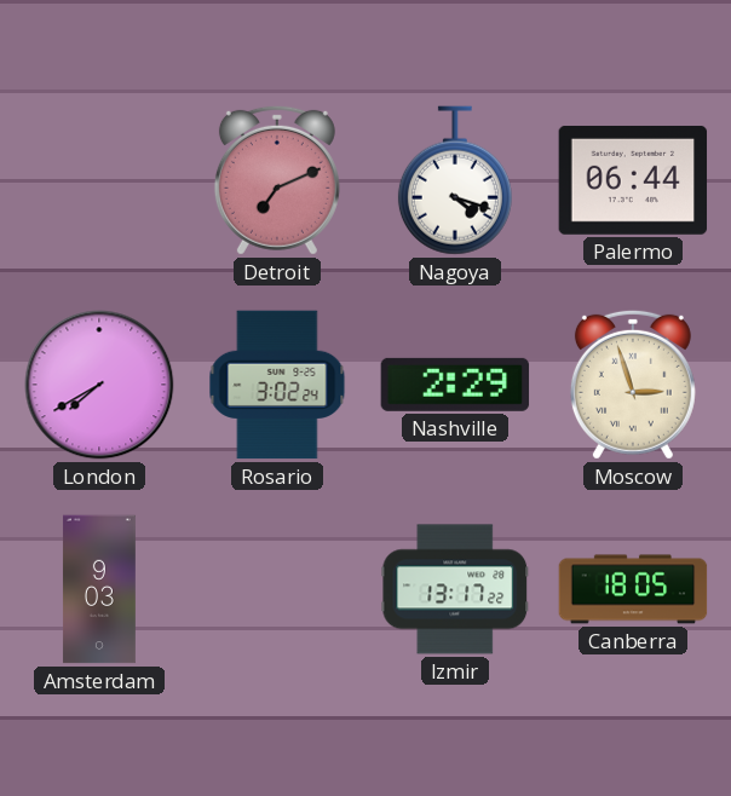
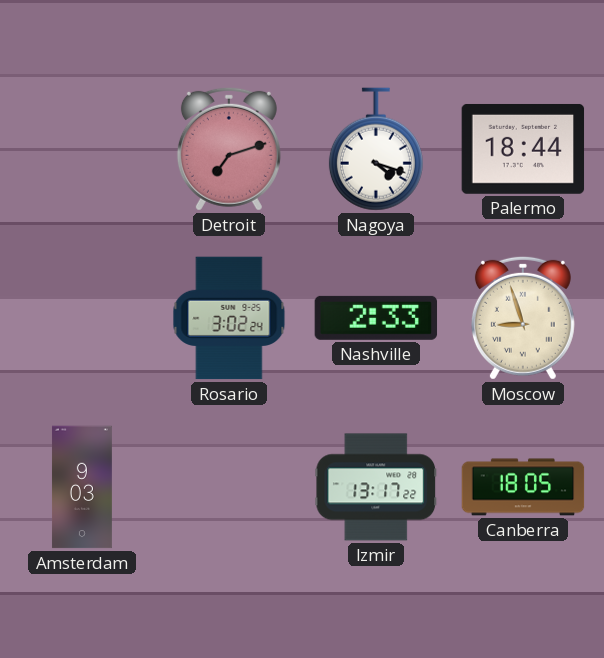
Detroit: 7:11 -> 7:12 (229, 149)
Palermo: 06:44 -> 18:44 (523, 149)
London: 7:40 -> none (99, 385)
Nashville: 2:29 -> 2:33 (376, 318)
Moscow: 2:57 -> 8:57 (523, 318)
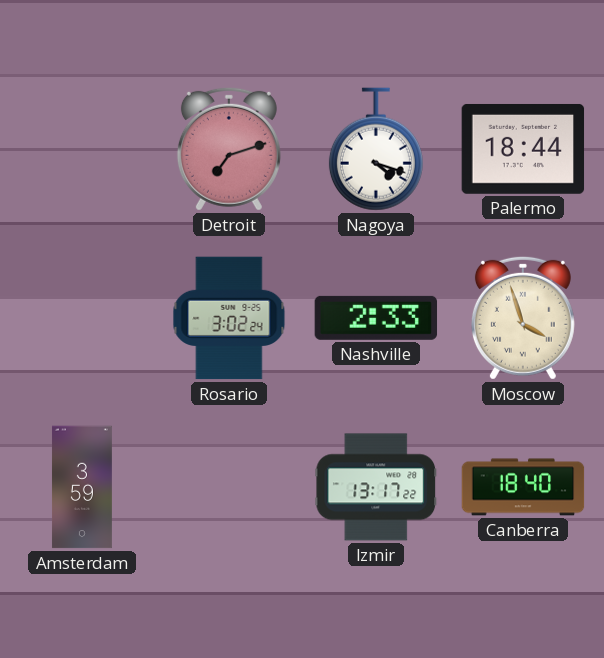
Moscow: 8:57 -> 3:57 (523, 318)
Amsterdam: 9:03 -> 3:59 (82, 487)
Canberra: 18:05 -> 18:40 (523, 487)
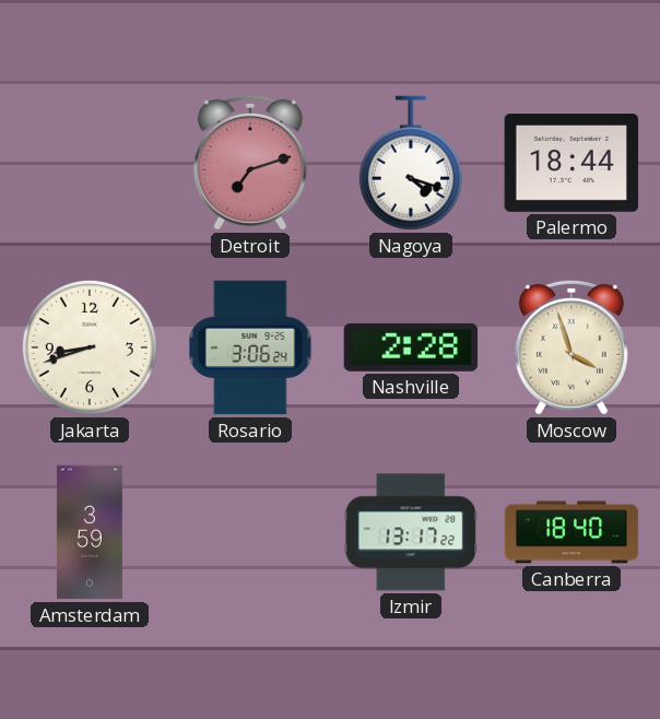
Jakarta: none -> 8:42 (90, 347)
Rosario: 3:02 -> 3:06 (250, 347)
Nashville: 2:33 -> 2:28 (411, 347)
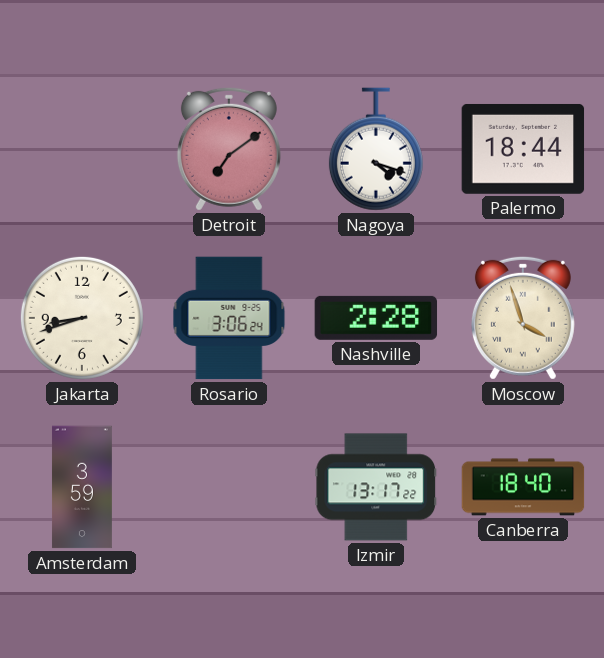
Detroit: 7:12 -> 7:09 (229, 149)
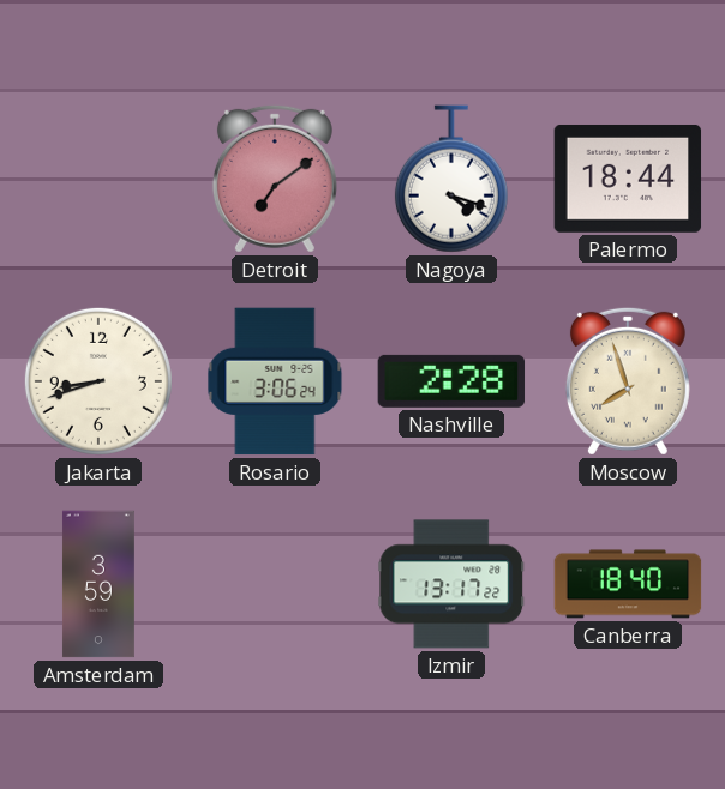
Moscow: 3:57 -> 7:57 (628, 381)
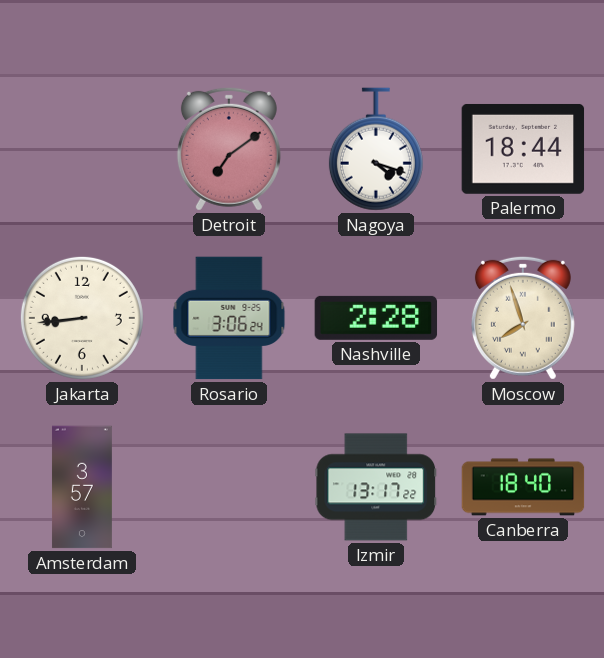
Jakarta: 8:42 -> 8:44 (82, 318)
Amsterdam: 3:59 -> 3:57 (82, 487)
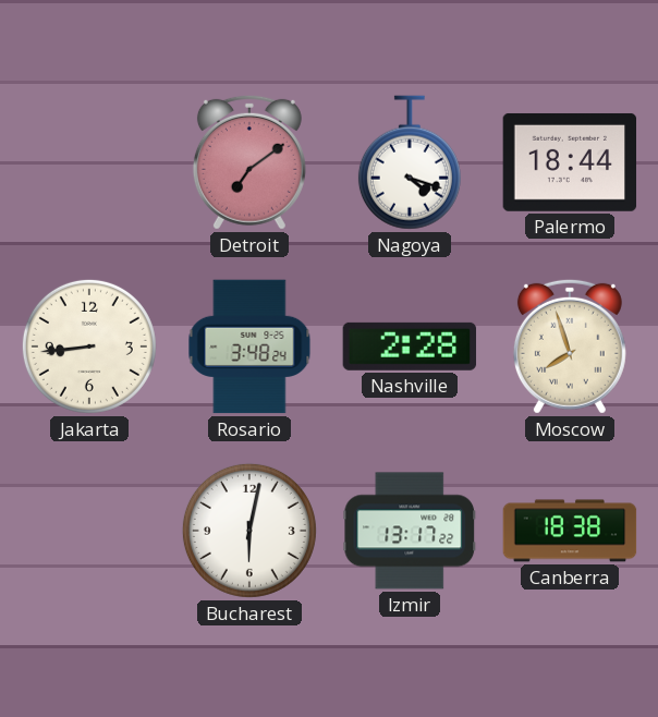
Rosario: 3:06 -> 3:48 (249, 347)
Amsterdam: 3:57 -> none (82, 487)
Bucharest: none -> 6:02 (249, 531)
Canberra: 18:40 -> 18:38 (570, 531)
